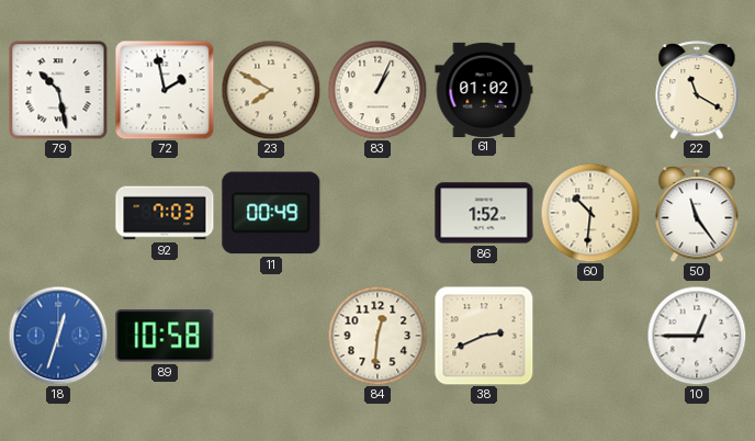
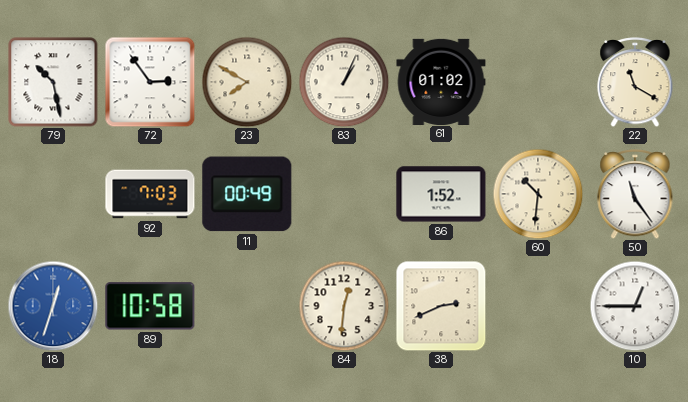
72: 1:58 -> 2:54 (150, 82)
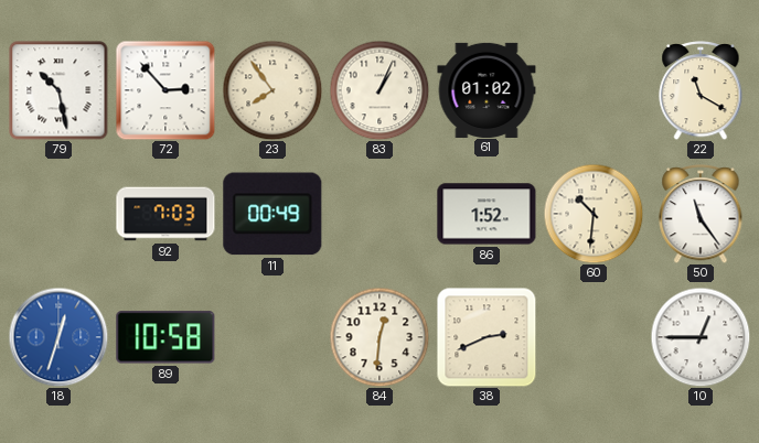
72: 2:54 -> 2:53 (165, 90)
23: 7:50 -> 7:54 (272, 90)
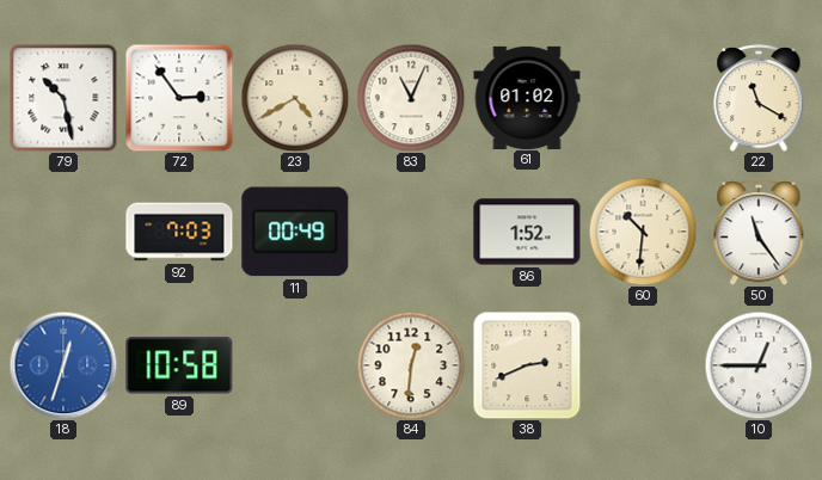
72: 2:53 -> 2:54 (179, 98)
23: 7:54 -> 4:40 (295, 98)
83: 1:04 -> 11:04 (411, 98)
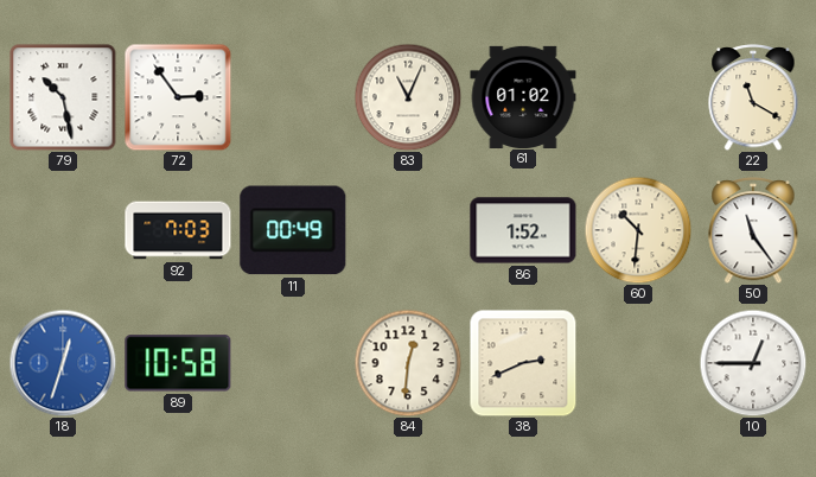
23: 4:40 -> none (295, 98)
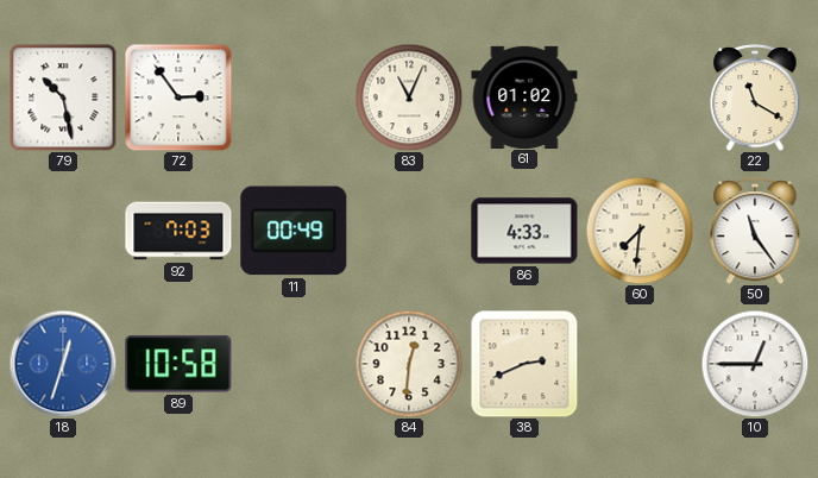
86: 1:52 -> 4:33 (524, 231)
60: 10:31 -> 7:31 (640, 231)
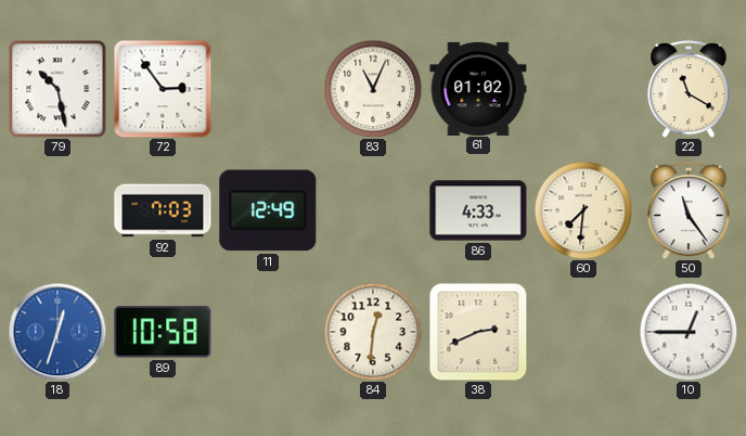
11: 00:49 -> 12:49 (268, 210)
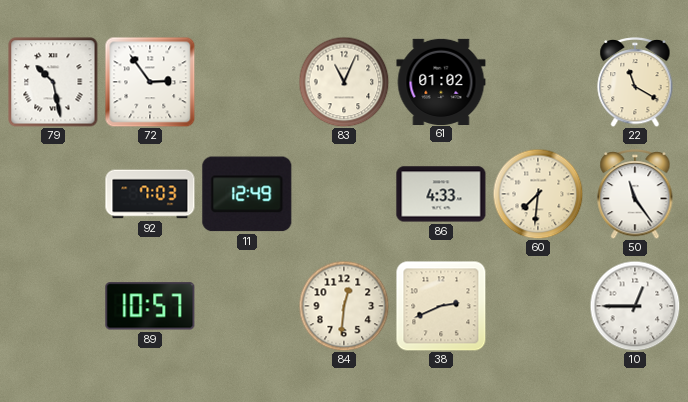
18: 12:33 -> none (57, 332)
89: 10:58 -> 10:57 (150, 306)
